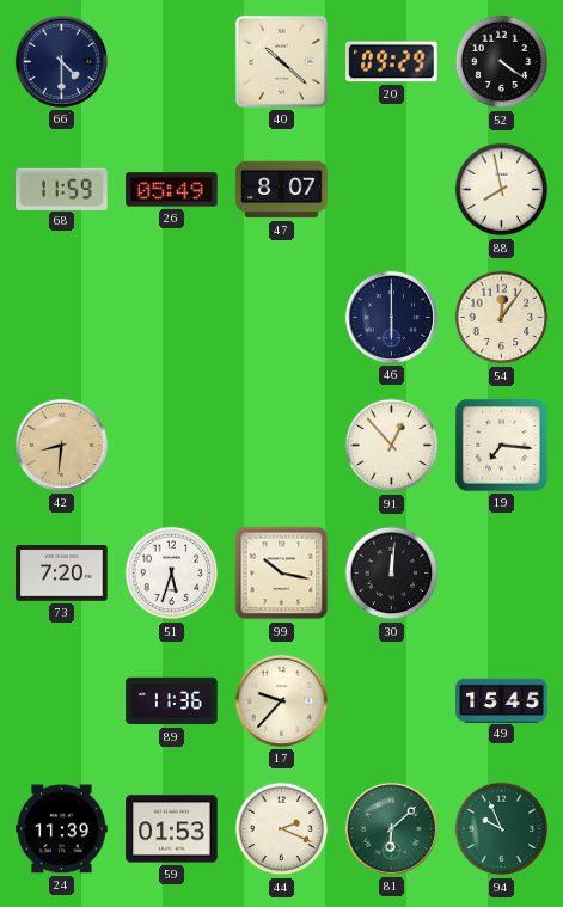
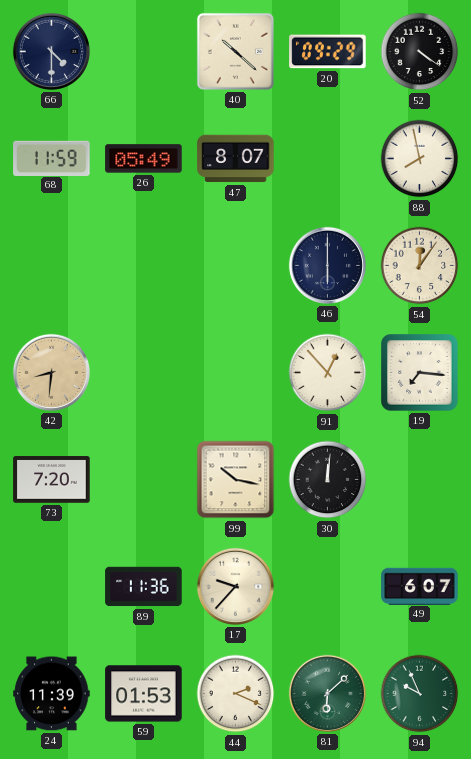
51: 5:33 -> none (172, 574)
49: 15:45 -> 6:07 (420, 586)
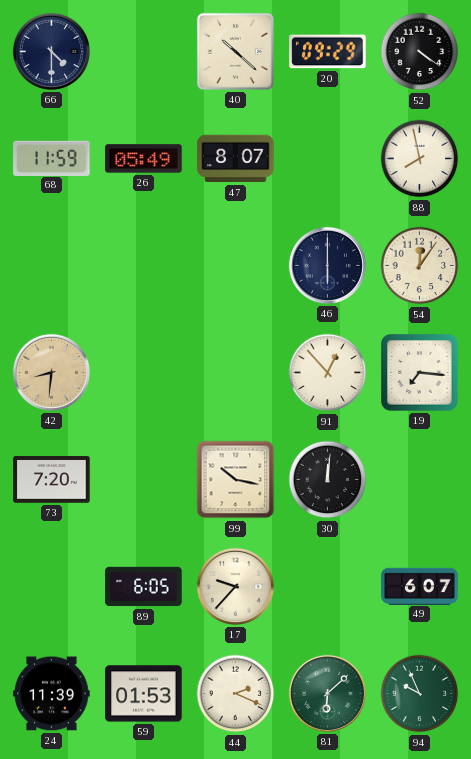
89: 11:36 -> 6:05 (144, 587)
